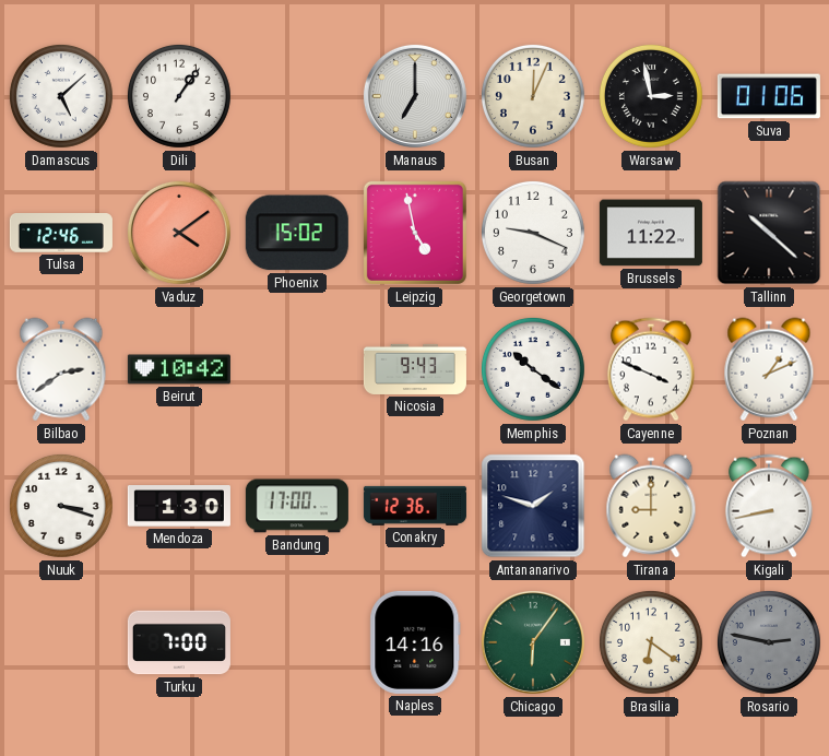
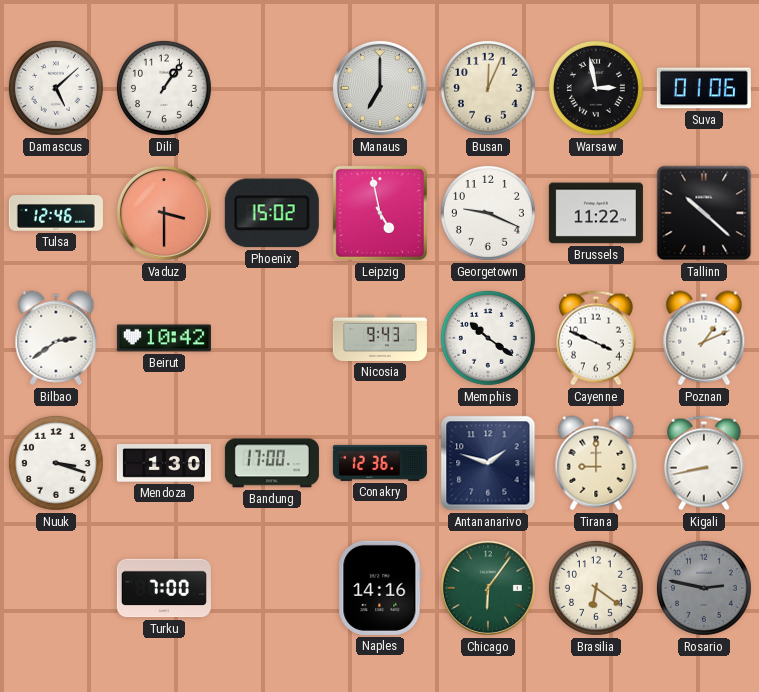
Vaduz: 4:09 -> 3:30 (164, 213)
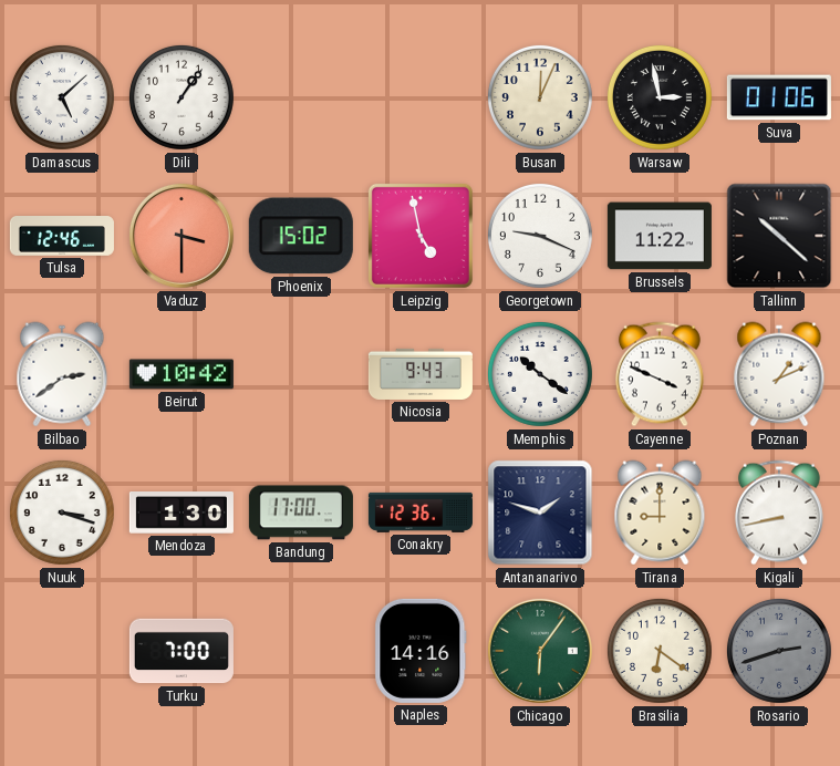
Manaus: 7:00 -> none (380, 88)
Rosario: 2:47 -> 2:42 (779, 651)
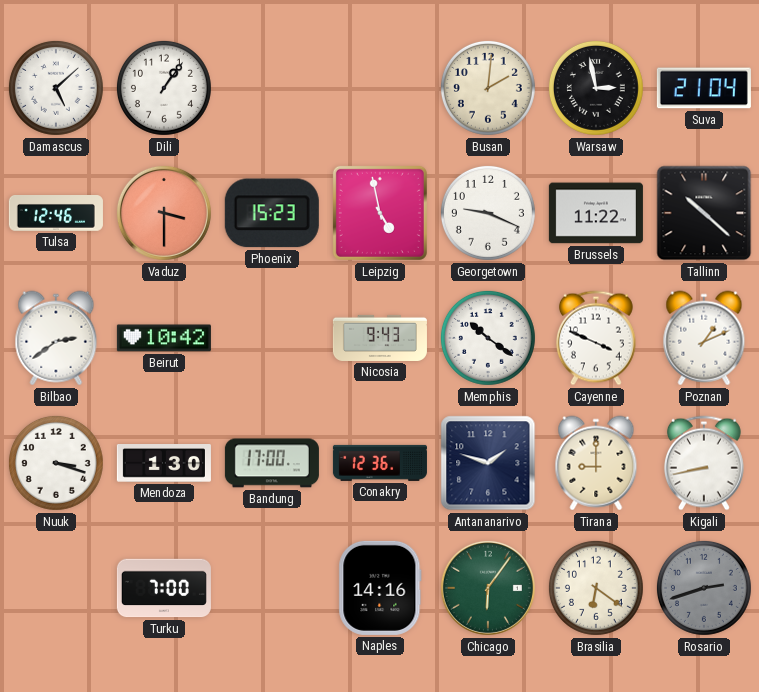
Busan: 12:04 -> 2:01 (488, 88)
Suva: 01:06 -> 21:04 (704, 88)
Phoenix: 15:02 -> 15:23 (272, 213)
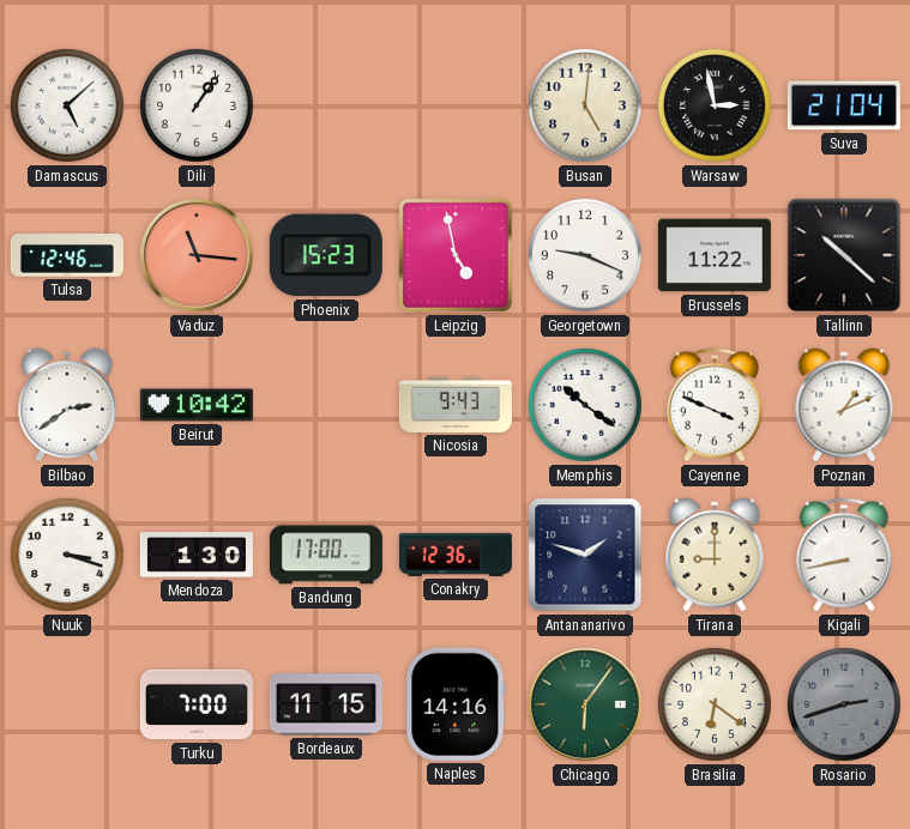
Busan: 2:01 -> 5:01 (585, 105)
Vaduz: 3:30 -> 11:16 (197, 255)
Bordeaux: none -> 11:15 (326, 704)
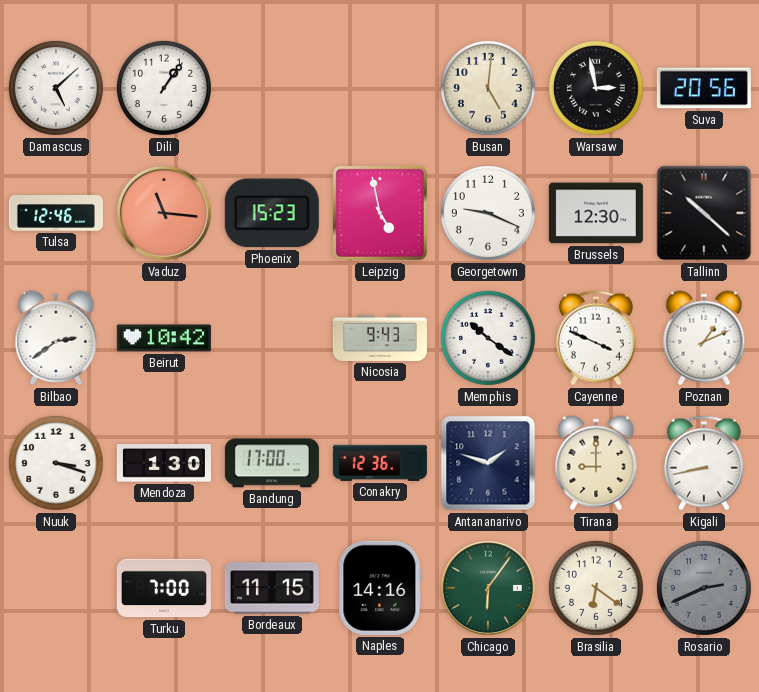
Suva: 21:04 -> 20:56 (704, 88)
Brussels: 11:22 -> 12:30 (596, 213)
Rosario: 2:42 -> 2:41 (704, 588)
